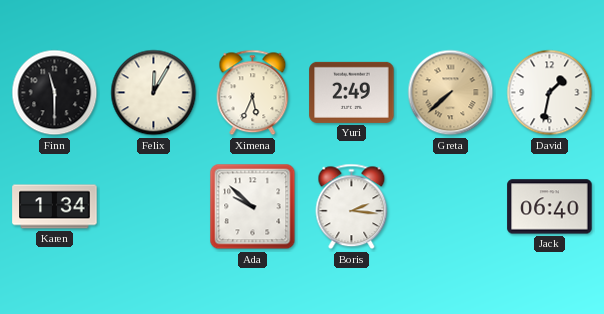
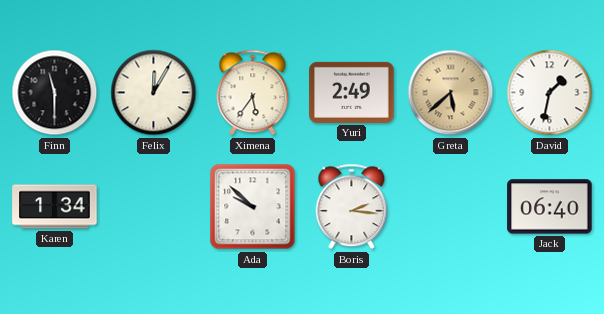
Ximena: 5:34 -> 5:36 (253, 93)
Greta: 7:38 -> 5:38 (451, 93)
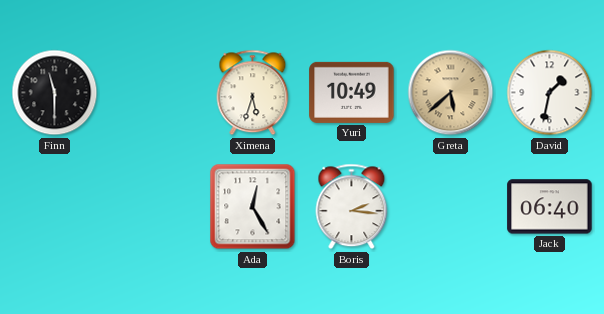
Felix: 12:05 -> none (154, 93)
Ximena: 5:36 -> 5:33 (253, 93)
Yuri: 2:49 -> 10:49 (352, 92)
Karen: 1:34 -> none (55, 207)
Ada: 9:52 -> 12:25 (253, 207)
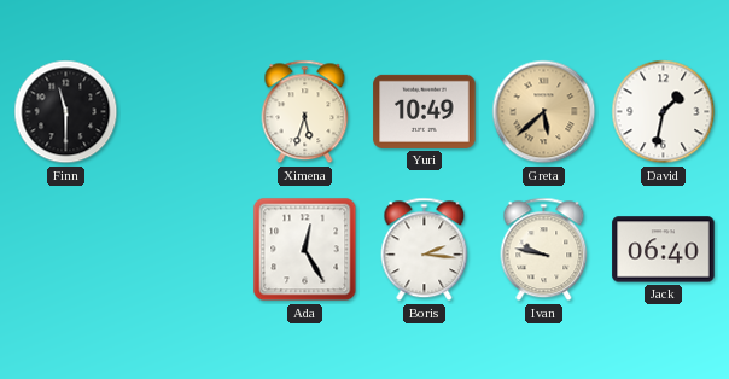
Ivan: none -> 9:47 (544, 250)
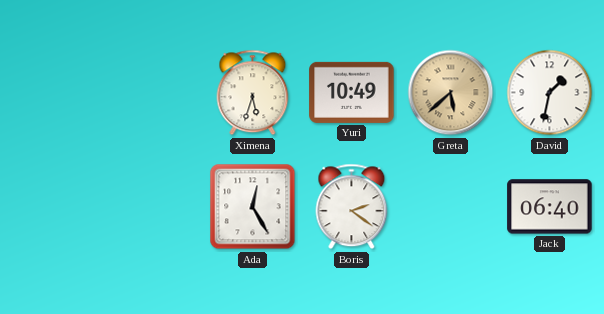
Finn: 11:30 -> none (66, 112)
Boris: 2:16 -> 2:21 (352, 207)
Ivan: 9:47 -> none (544, 250)
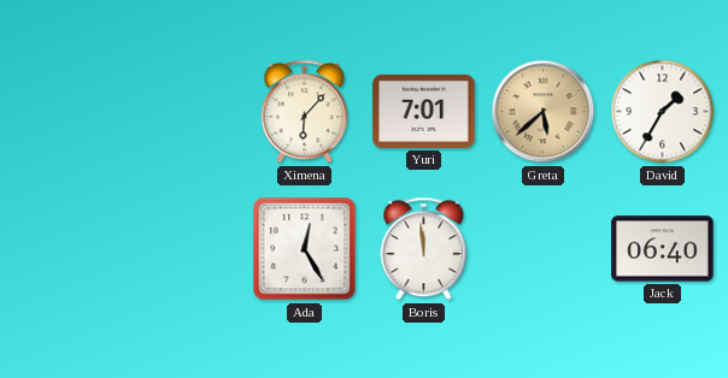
Ximena: 5:33 -> 6:07 (305, 112)
Yuri: 10:49 -> 7:01 (424, 111)
David: 1:32 -> 1:35 (663, 112)
Boris: 2:21 -> 11:59 (424, 249)
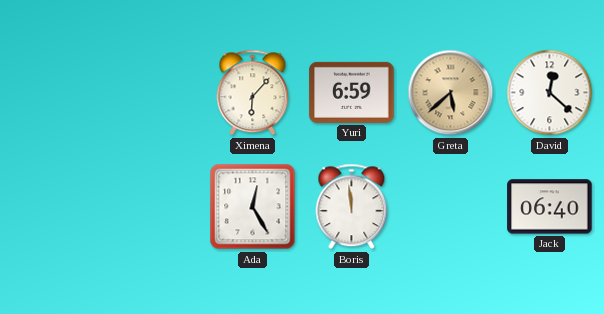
Yuri: 7:01 -> 6:59 (352, 92)
David: 1:35 -> 12:22 (550, 93)
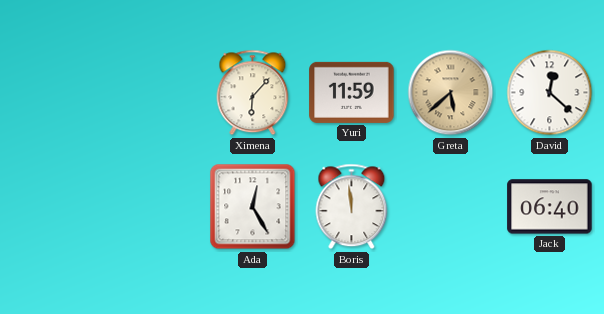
Yuri: 6:59 -> 11:59 (352, 92)
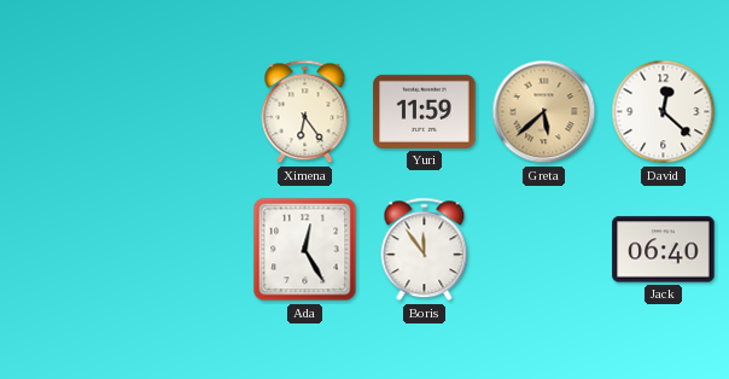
Ximena: 6:07 -> 6:24 (305, 112)
Boris: 11:59 -> 11:54 (425, 250)
